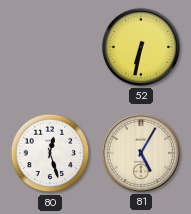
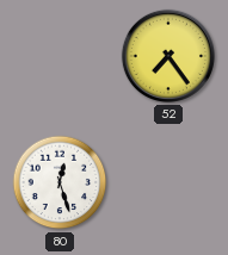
52: 6:32 -> 7:24 (168, 56)
81: 5:05 -> none (141, 153)
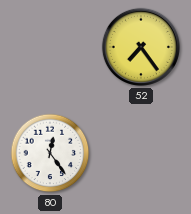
80: 12:27 -> 12:24 (50, 153)
